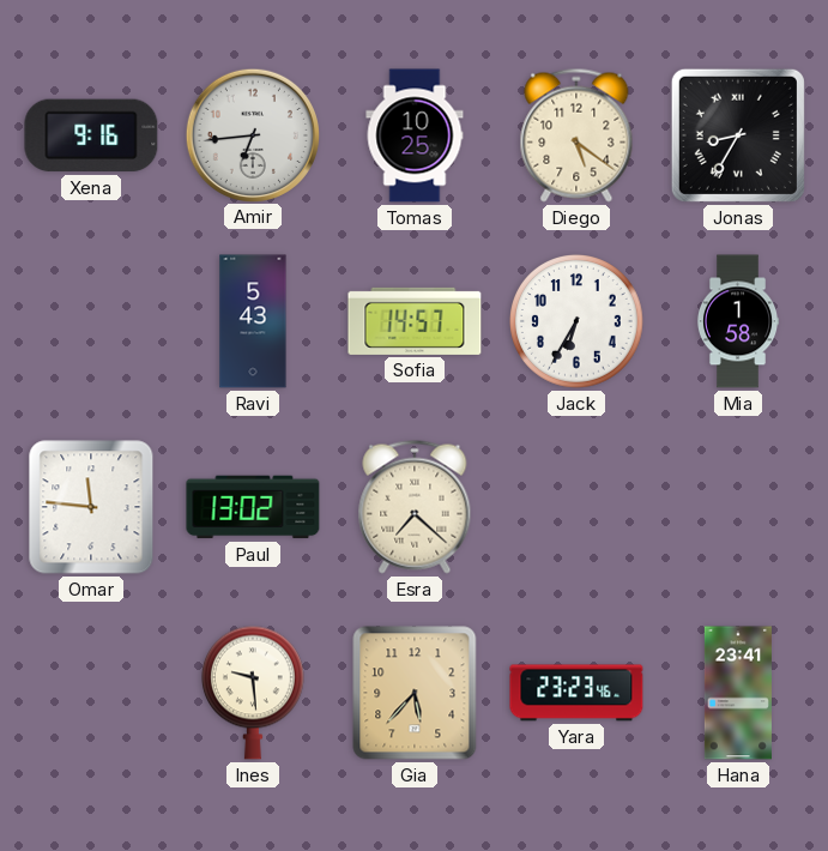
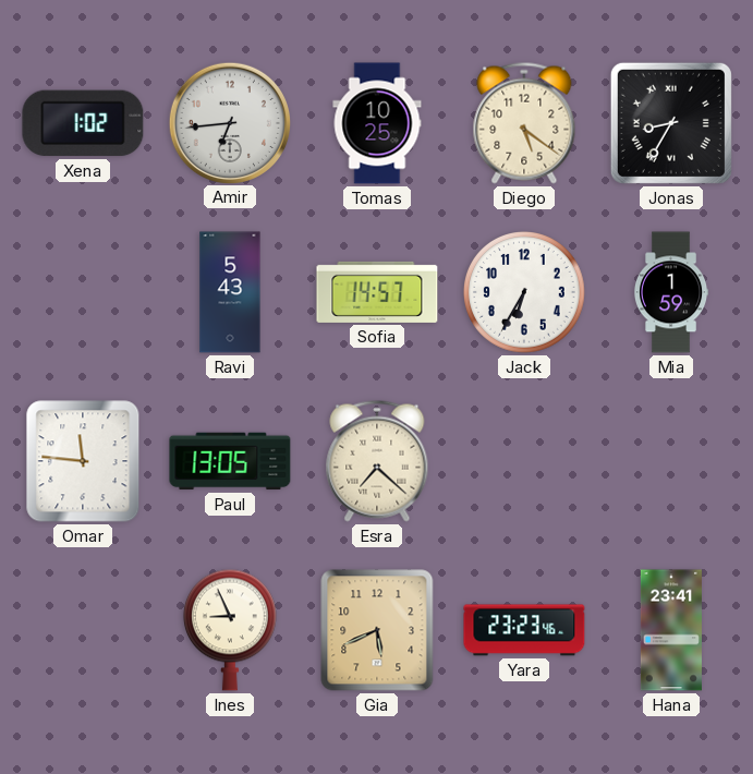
Xena: 9:16 -> 1:02 (83, 123)
Mia: 1:58 -> 1:59 (671, 292)
Paul: 13:02 -> 13:05 (230, 461)
Ines: 9:29 -> 8:56 (230, 630)
Gia: 5:37 -> 5:41 (377, 630)
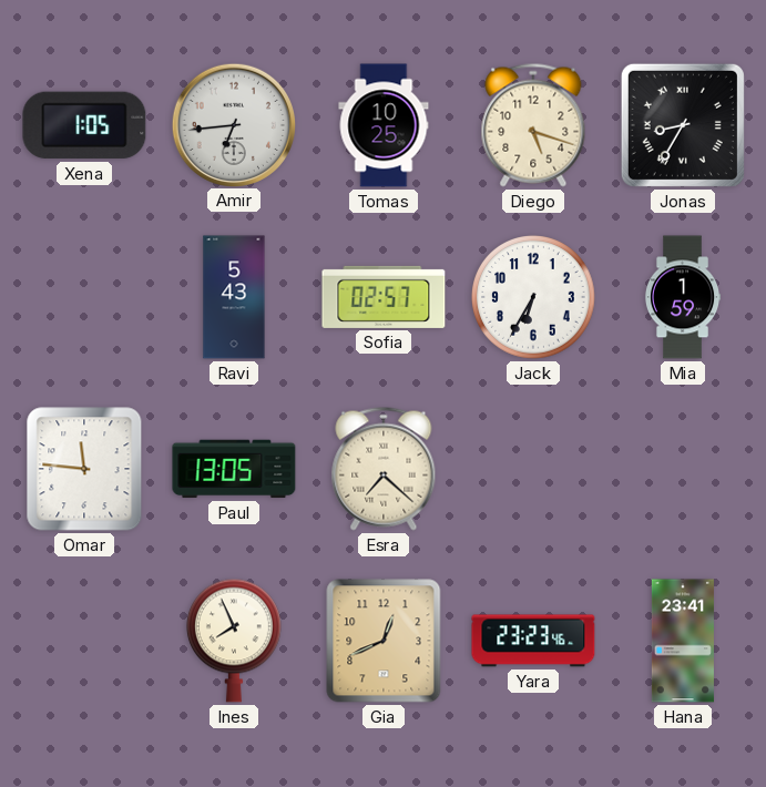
Xena: 1:02 -> 1:05 (84, 125)
Diego: 5:21 -> 5:18 (533, 125)
Sofia: 14:57 -> 02:57 (384, 297)
Ines: 8:56 -> 7:56 (234, 641)
Gia: 5:41 -> 12:41 (384, 641)
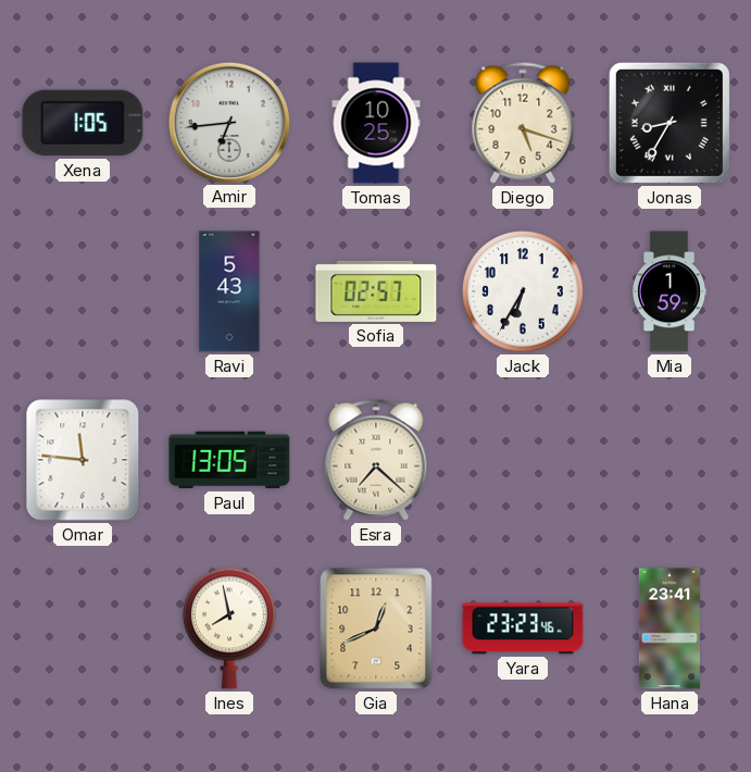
Ines: 7:56 -> 7:58 (229, 628)
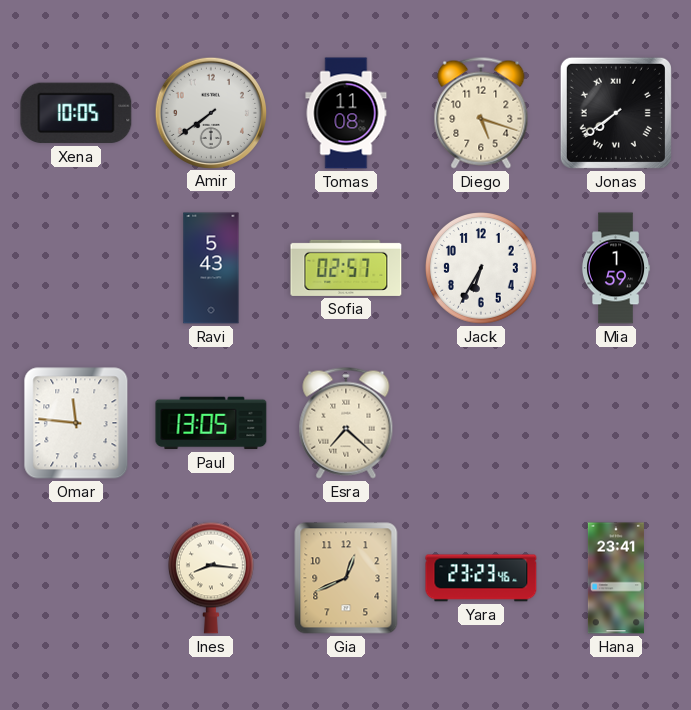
Xena: 1:05 -> 10:05 (76, 113)
Amir: 6:44 -> 7:39 (210, 112)
Tomas: 10:25 -> 11:08 (346, 113)
Jonas: 8:35 -> 7:39 (616, 113)
Ines: 7:58 -> 8:16 (211, 578)
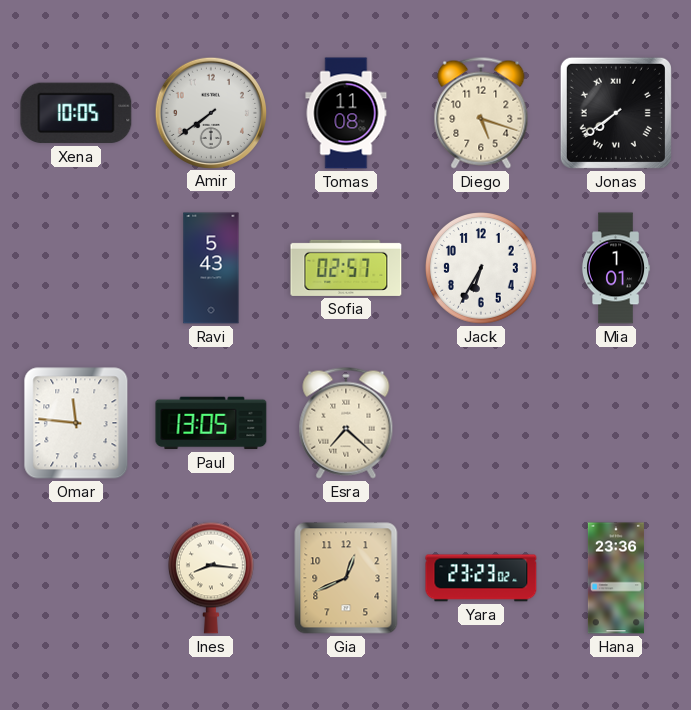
Mia: 1:59 -> 1:01 (616, 268)
Yara: 23:23:46 -> 23:23:02 (481, 578)
Hana: 23:41 -> 23:36 (616, 578)
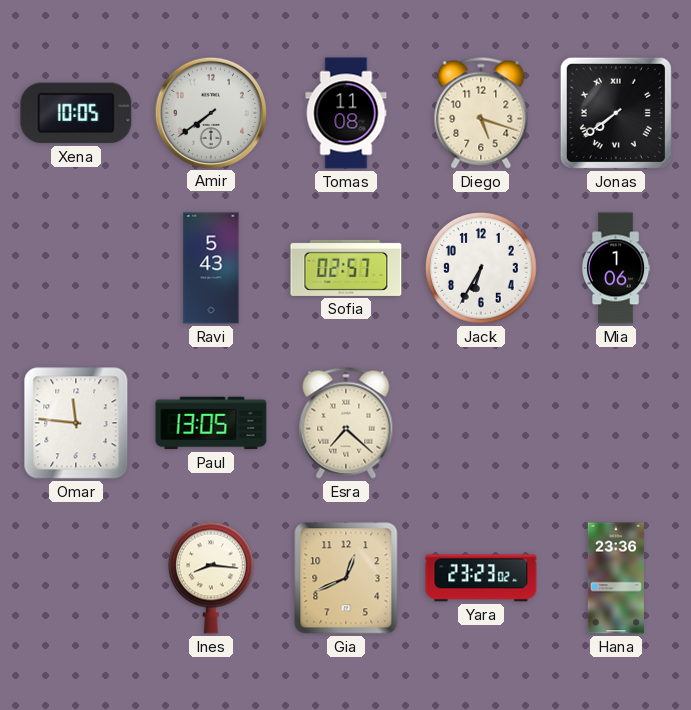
Mia: 1:01 -> 1:06 (616, 268)
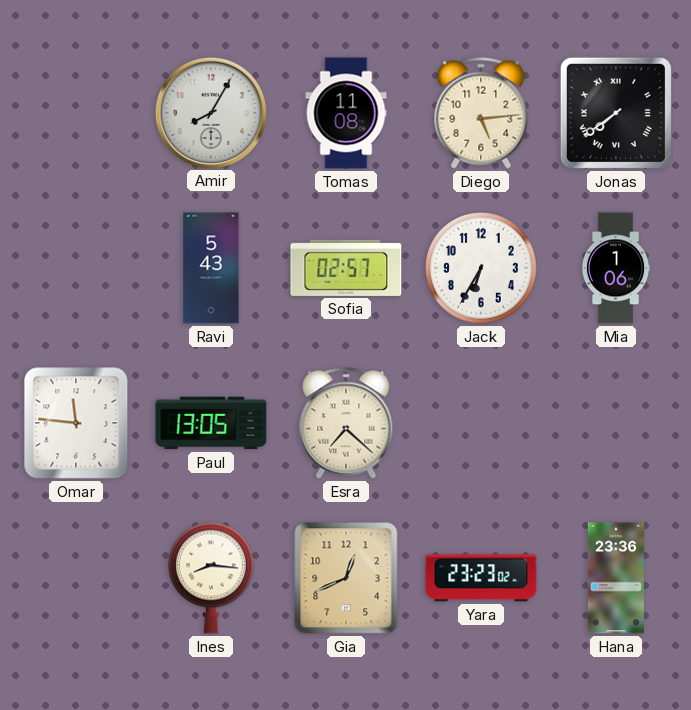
Xena: 10:05 -> none (76, 113)
Amir: 7:39 -> 8:05 (210, 112)
Diego: 5:18 -> 5:14 (481, 113)
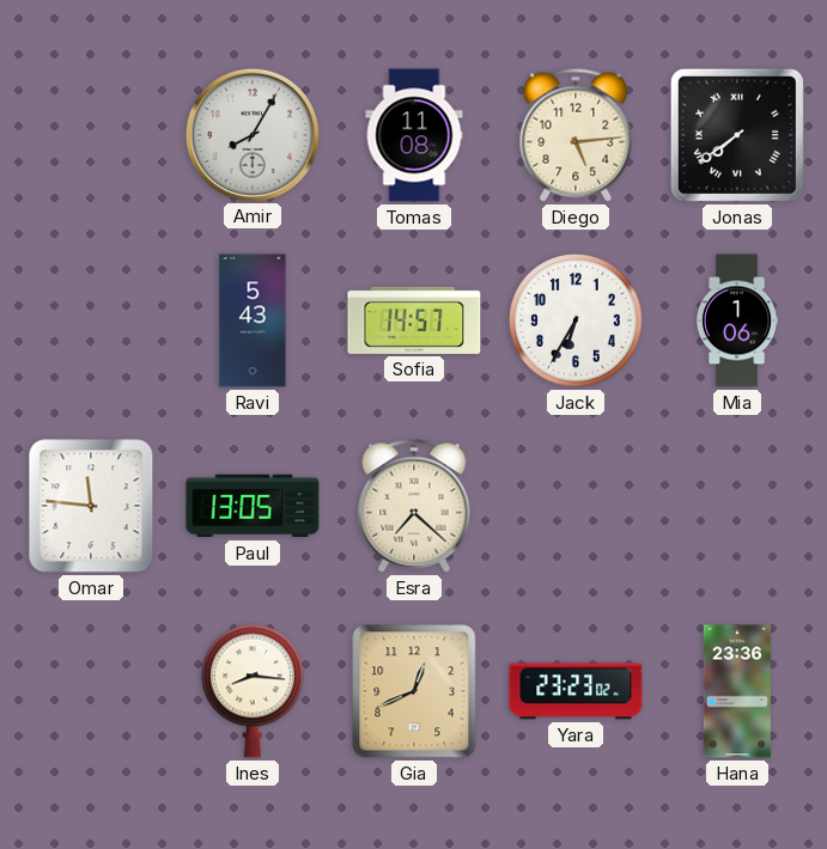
Sofia: 02:57 -> 14:57 (414, 320)
